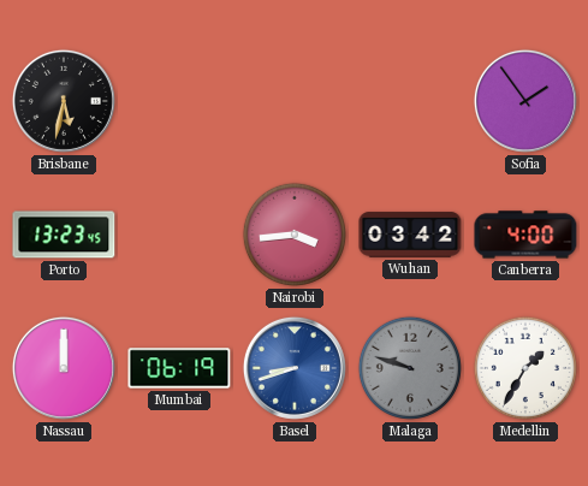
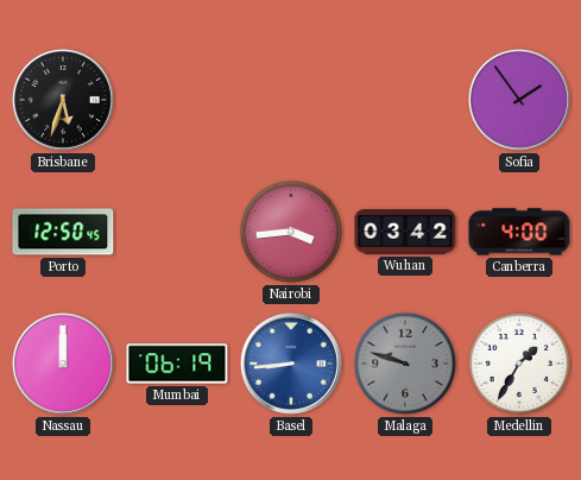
Brisbane: 5:32 -> 5:33 (63, 100)
Porto: 13:23 -> 12:50 (63, 232)
Basel: 8:42 -> 8:44 (291, 364)
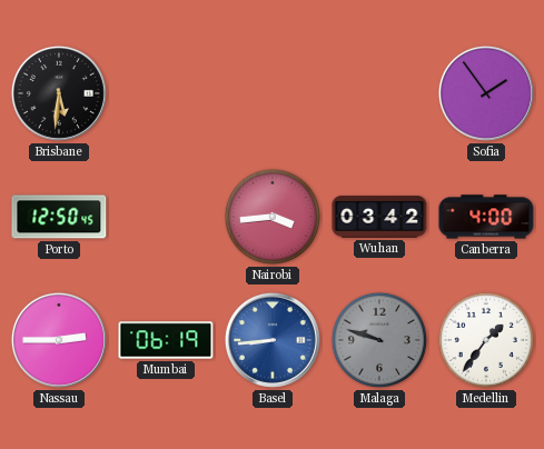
Brisbane: 5:33 -> 5:31 (59, 93)
Nassau: 12:00 -> 2:45 (59, 340)
Medellin: 1:35 -> 1:36 (486, 340)
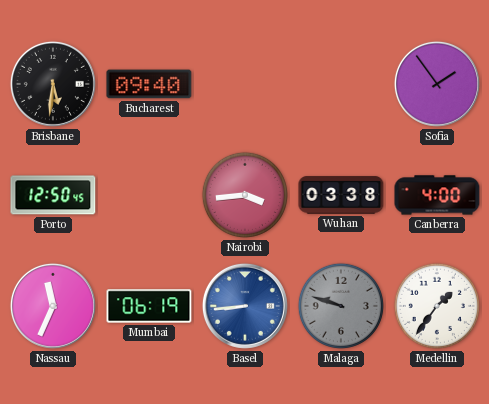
Bucharest: none -> 09:40 (149, 84)
Wuhan: 03:42 -> 03:38 (341, 195)
Nassau: 2:45 -> 11:34 (53, 306)
